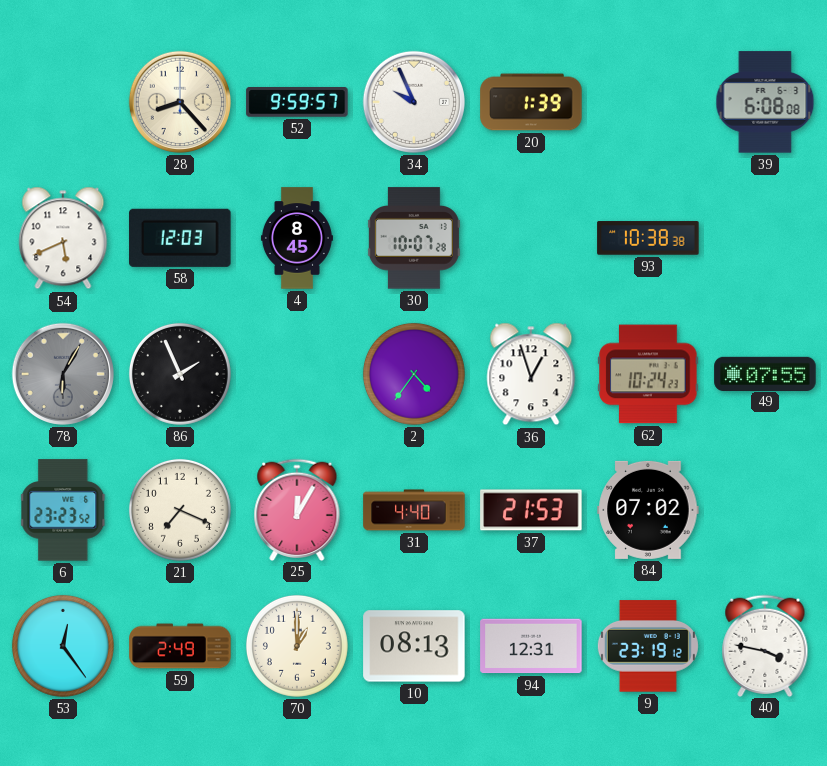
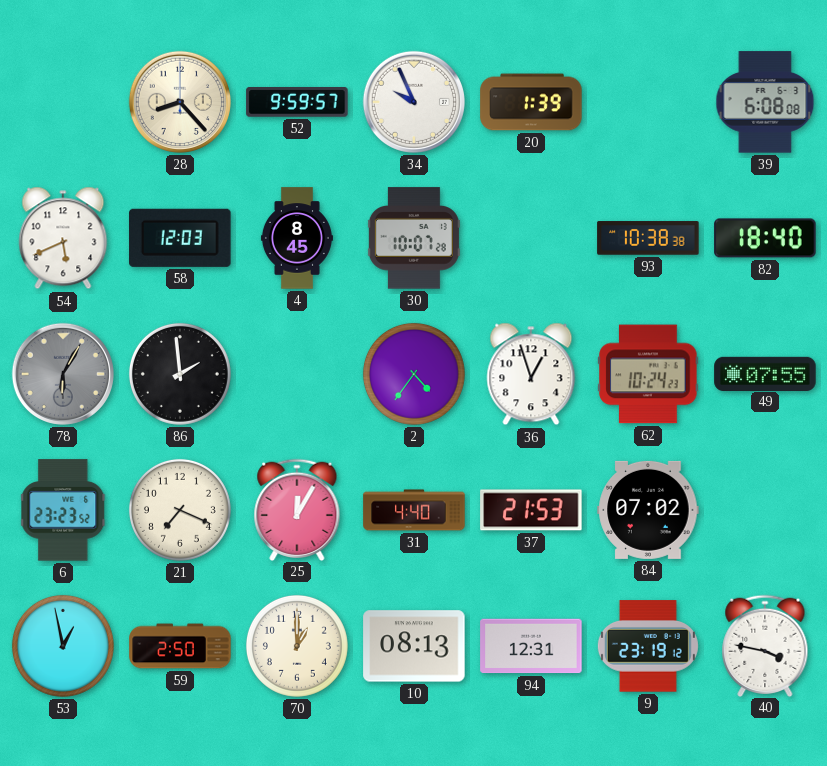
82: none -> 18:40 (765, 238)
86: 1:56 -> 1:59 (180, 374)
53: 12:24 -> 12:58 (63, 646)
59: 2:49 -> 2:50 (180, 646)
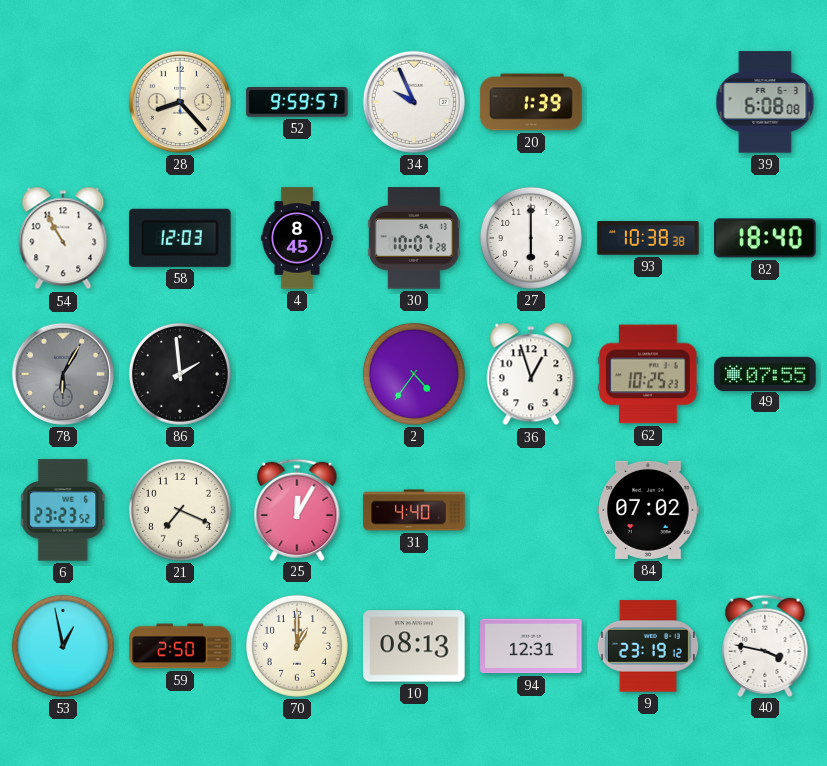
54: 5:41 -> 10:55 (63, 238)
27: none -> 6:00 (531, 238)
62: 10:24 -> 10:25 (648, 374)
37: 21:53 -> none (531, 510)
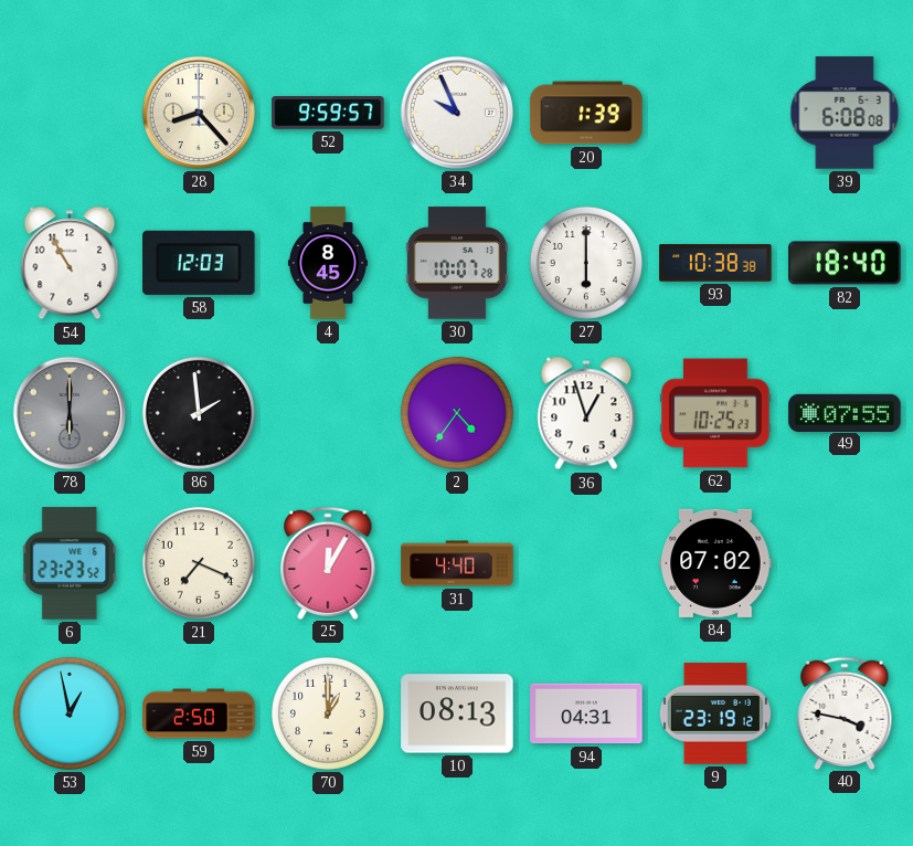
78: 6:05 -> 6:00 (70, 413)
94: 12:31 -> 04:31 (586, 713)
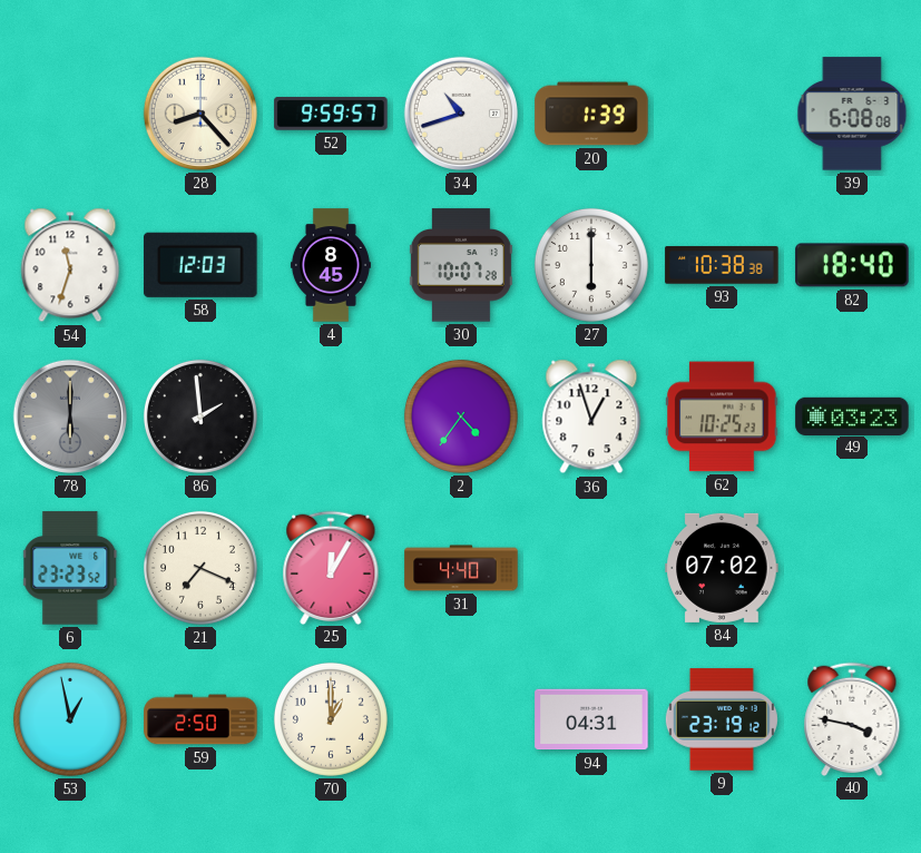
34: 9:56 -> 10:42 (461, 114)
54: 10:55 -> 11:33 (70, 265)
49: 07:55 -> 03:23 (852, 415)
10: 08:13 -> none (457, 713)
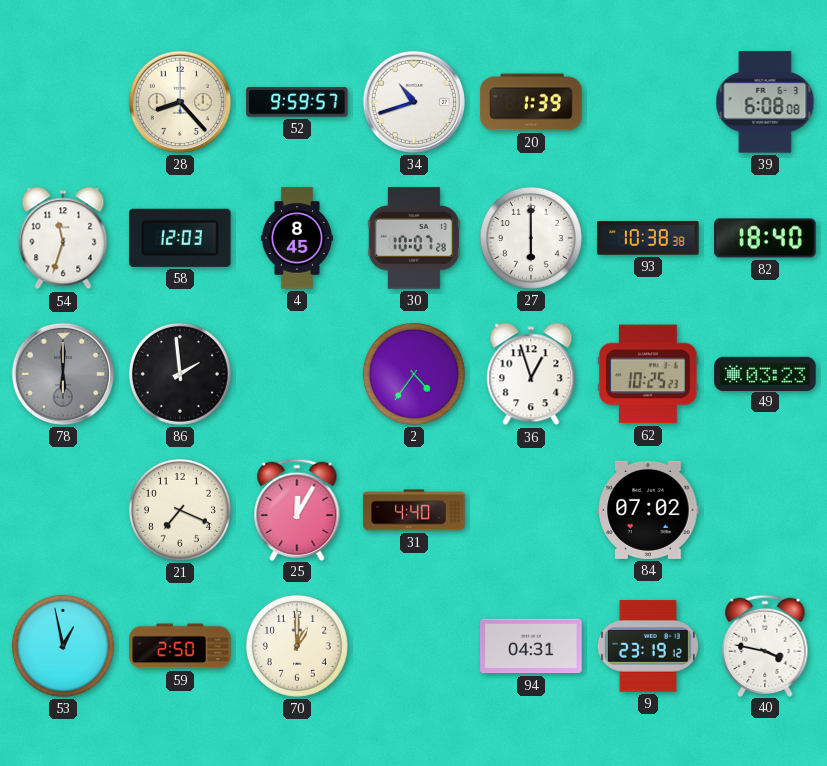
6: 23:23 -> none (71, 568)
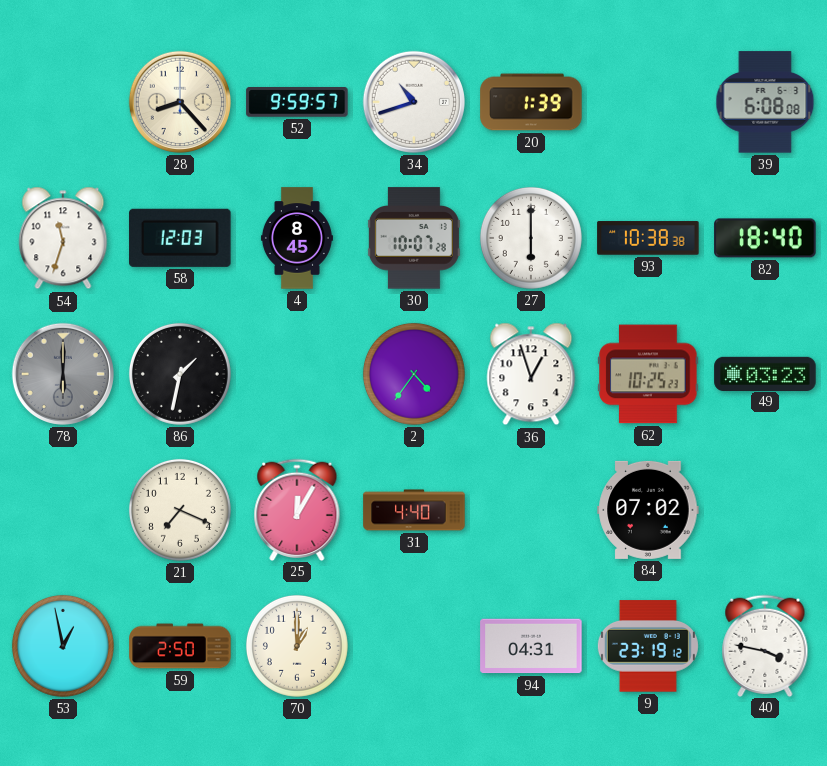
86: 1:59 -> 1:32 (180, 374)
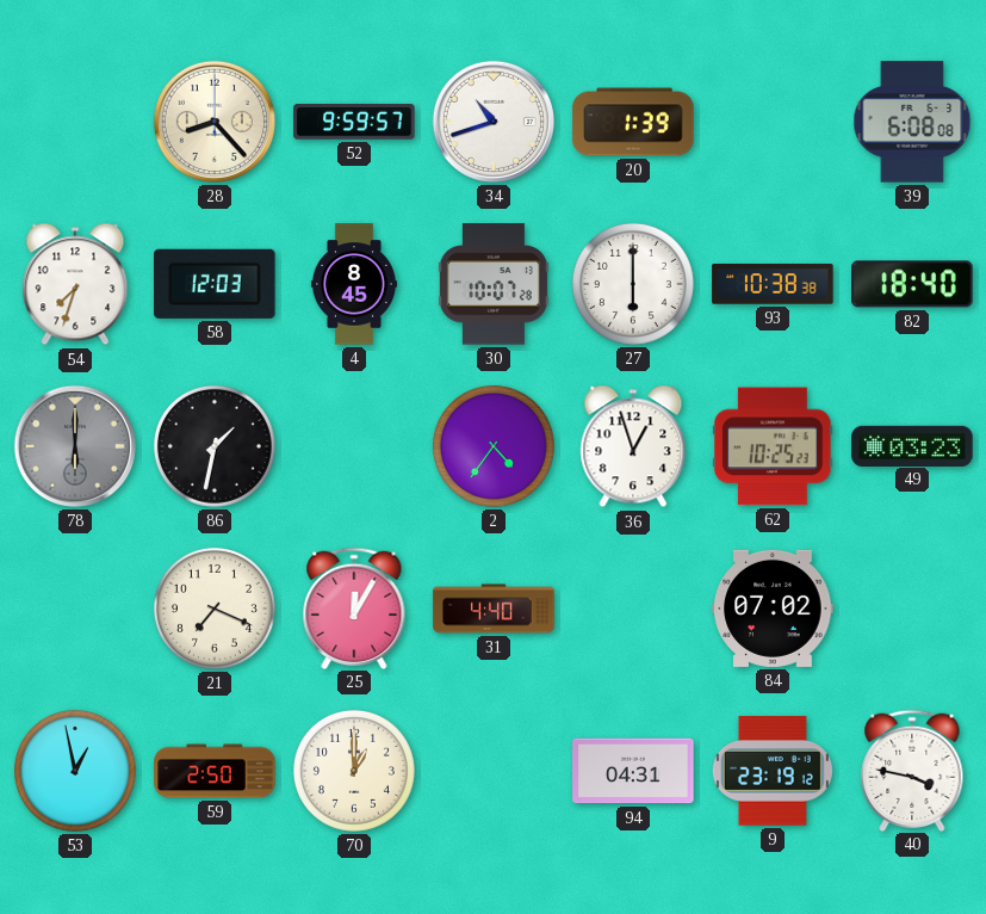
54: 11:33 -> 7:33 (75, 284)
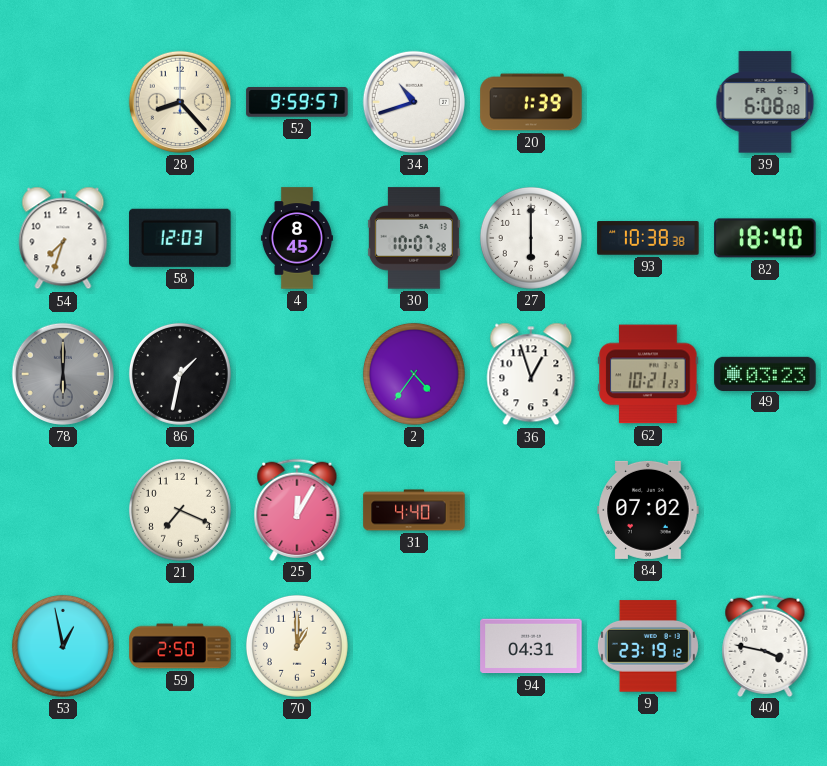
62: 10:25 -> 10:21 (648, 374)
